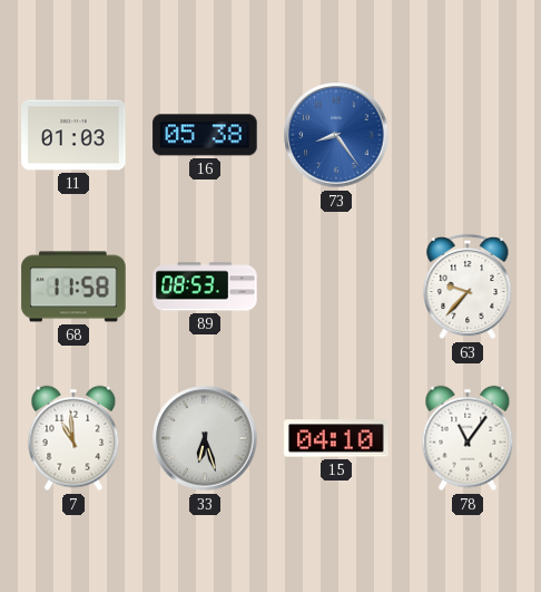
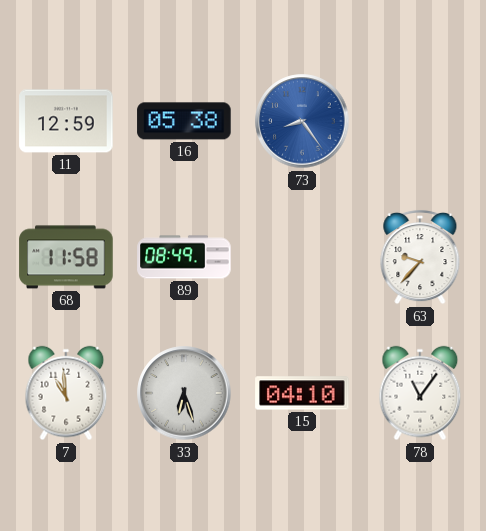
11: 01:03 -> 12:59 (66, 121)
89: 08:53 -> 08:49 (184, 257)
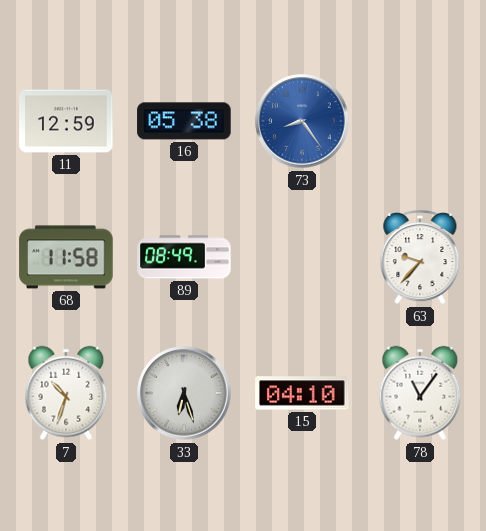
7: 10:59 -> 10:33 (66, 393)
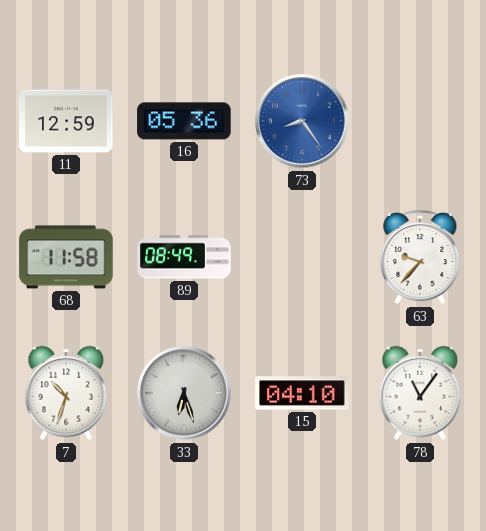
16: 05:38 -> 05:36 (184, 121)
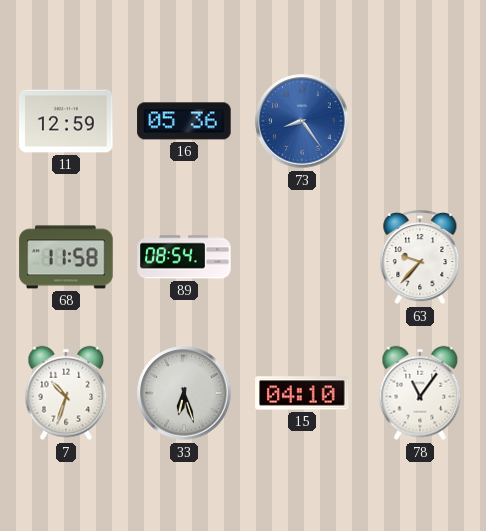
89: 08:49 -> 08:54 (184, 257)
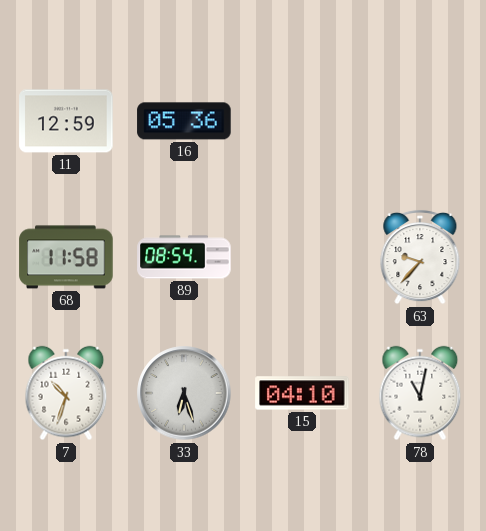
73: 8:24 -> none (302, 121)
78: 11:06 -> 11:02 (420, 393)
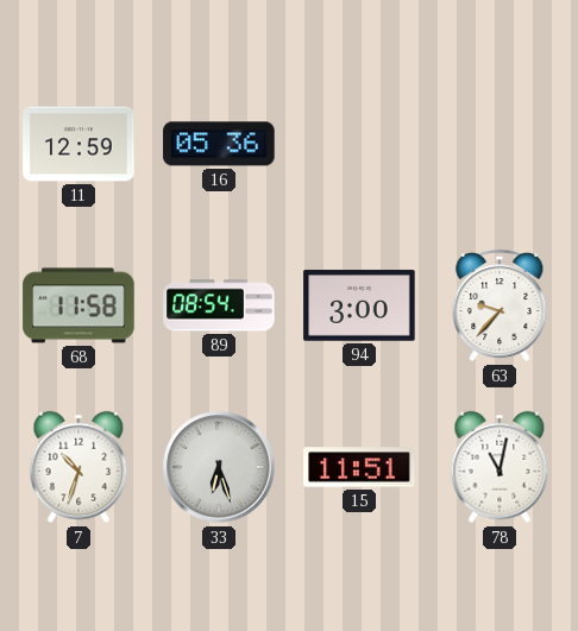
94: none -> 3:00 (359, 305)
15: 04:10 -> 11:51 (359, 467)
